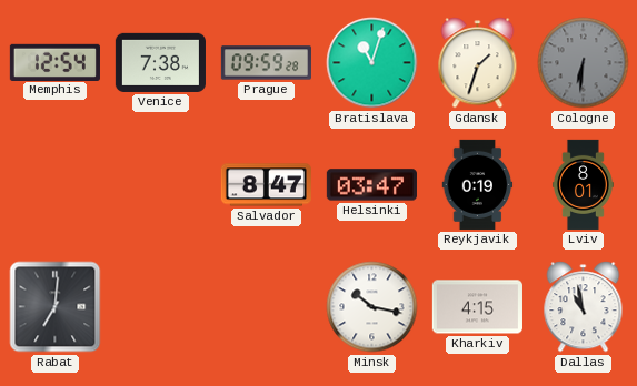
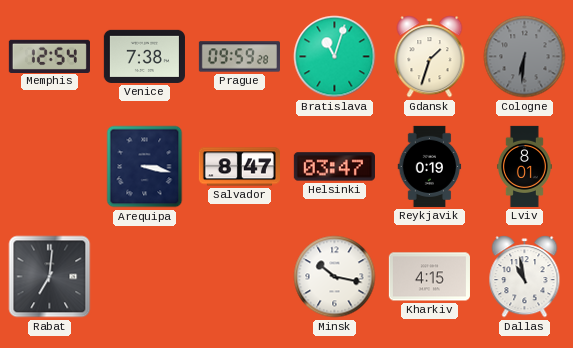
Arequipa: none -> 3:17 (145, 167)
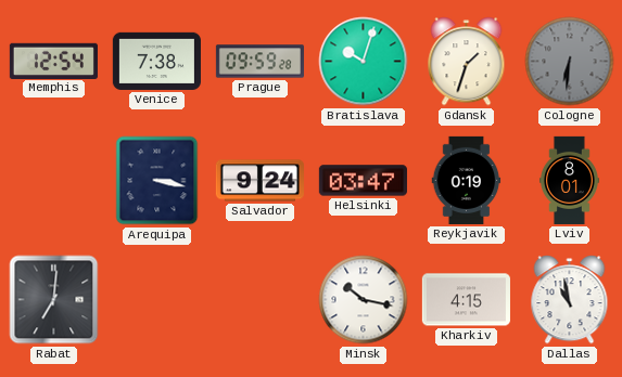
Bratislava: 11:03 -> 10:03 (364, 62)
Salvador: 8:47 -> 9:24 (259, 181)
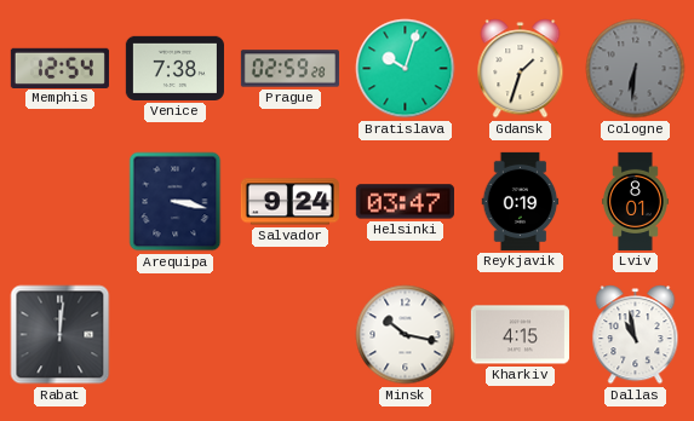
Prague: 09:59 -> 02:59 (289, 69)
Rabat: 7:01 -> 12:01 (61, 335)
